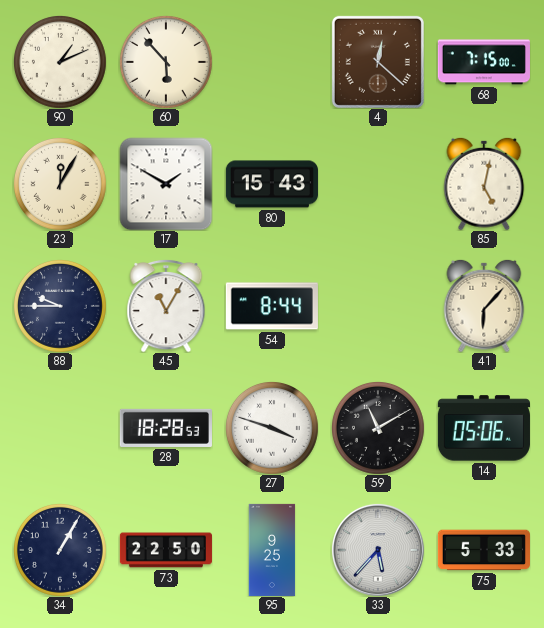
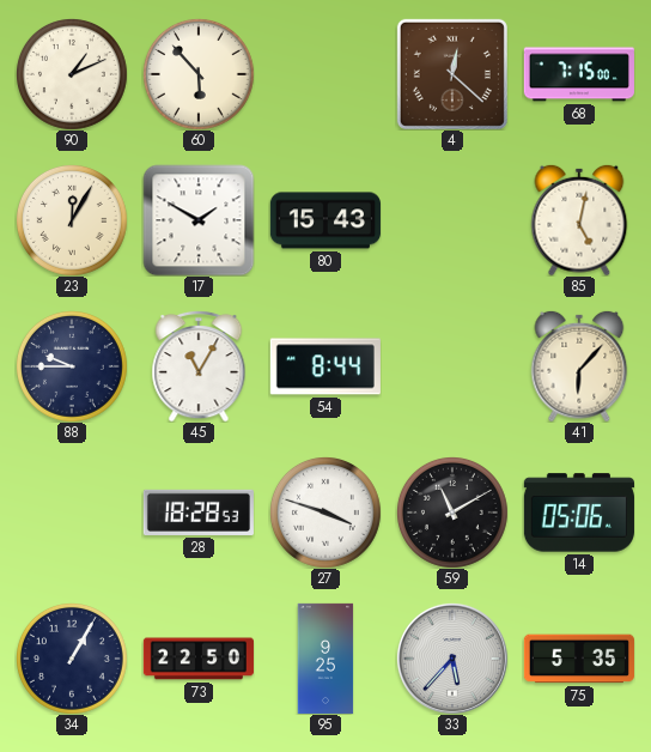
75: 5:33 -> 5:35 (579, 659)
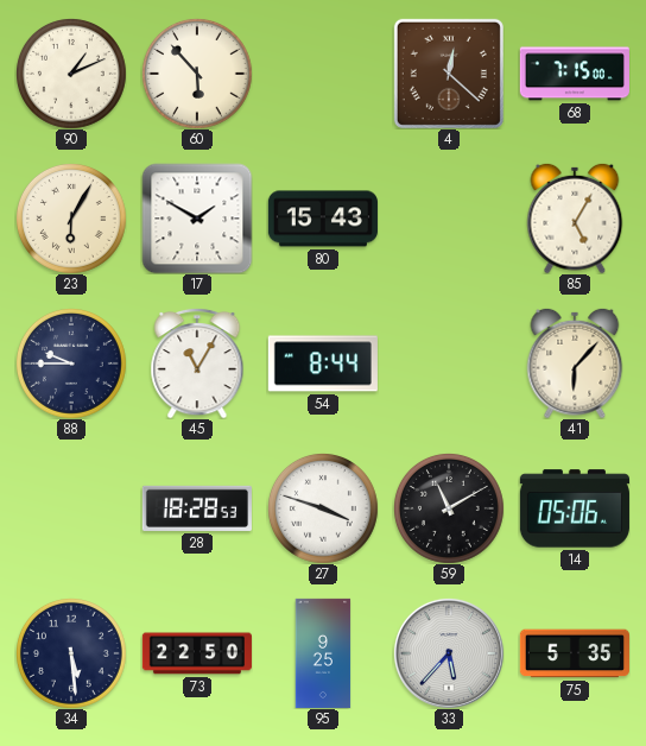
23: 12:05 -> 6:05 (71, 219)
85: 5:02 -> 5:05 (575, 219)
34: 1:05 -> 5:29 (71, 653)
